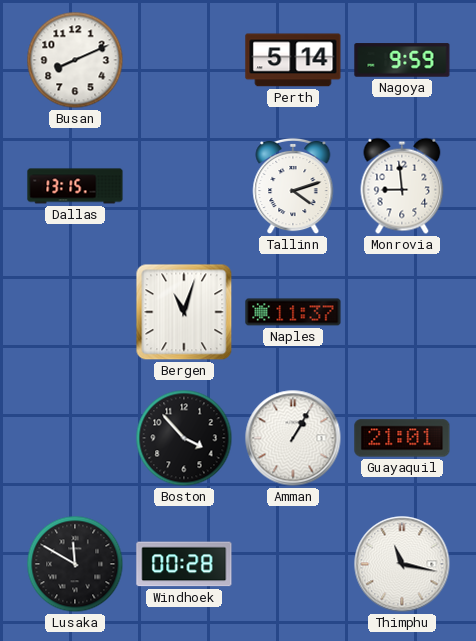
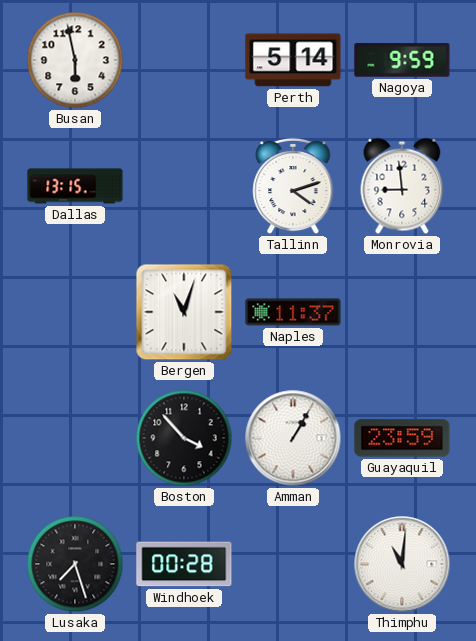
Busan: 8:11 -> 5:58 (75, 60)
Guayaquil: 21:01 -> 23:59 (402, 438)
Lusaka: 11:50 -> 7:27 (75, 564)
Thimphu: 11:17 -> 11:01 (402, 564)
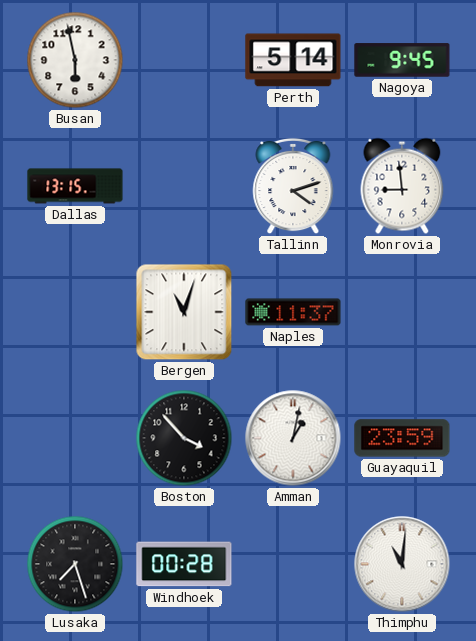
Nagoya: 9:59 -> 9:45 (402, 60)
Amman: 1:05 -> 1:02 (293, 438)
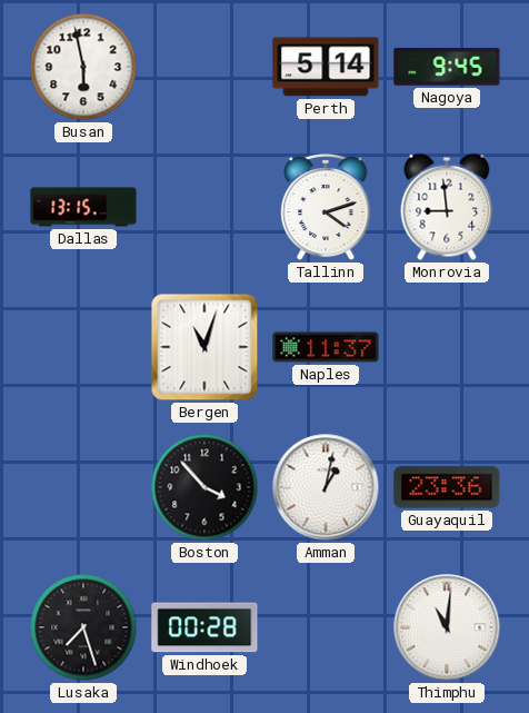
Guayaquil: 23:59 -> 23:36 (447, 487)
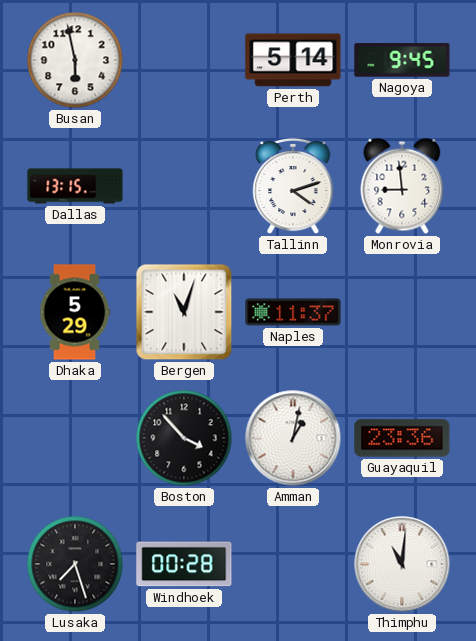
Dhaka: none -> 5:29 (75, 312)
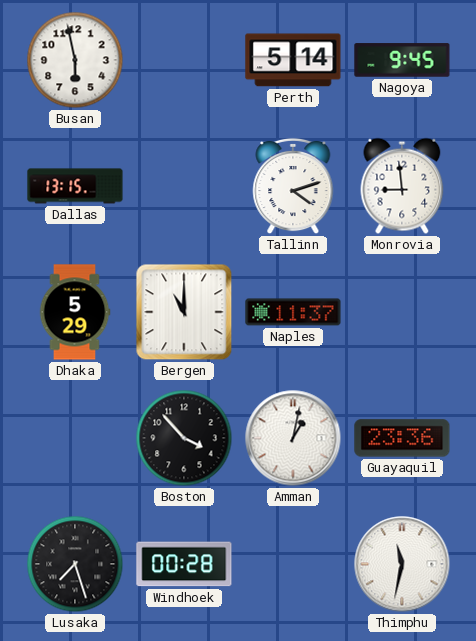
Bergen: 11:03 -> 11:00 (184, 312)
Thimphu: 11:01 -> 11:32 (402, 564)
